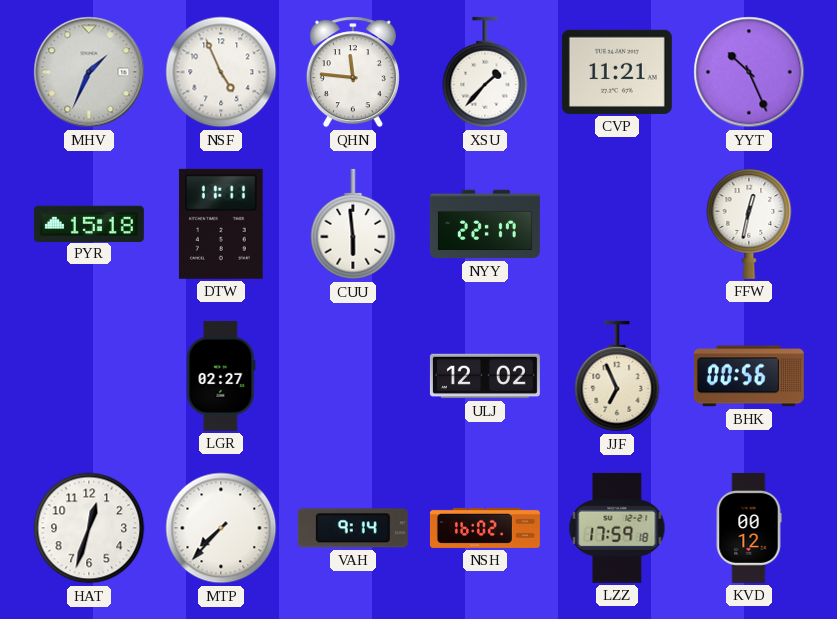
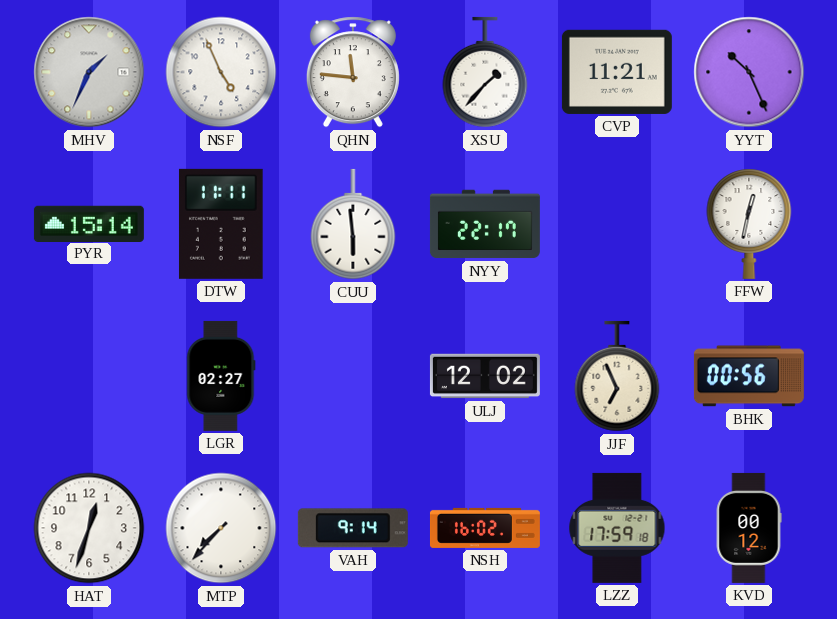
PYR: 15:18 -> 15:14 (89, 223)
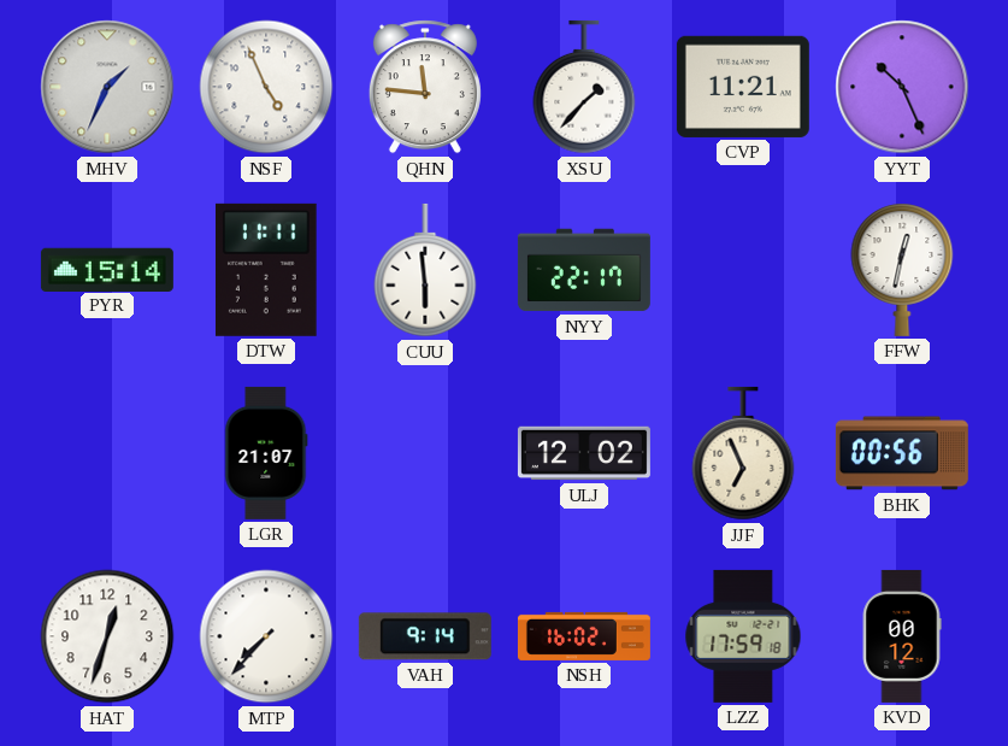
LGR: 02:27 -> 21:07 (266, 453)
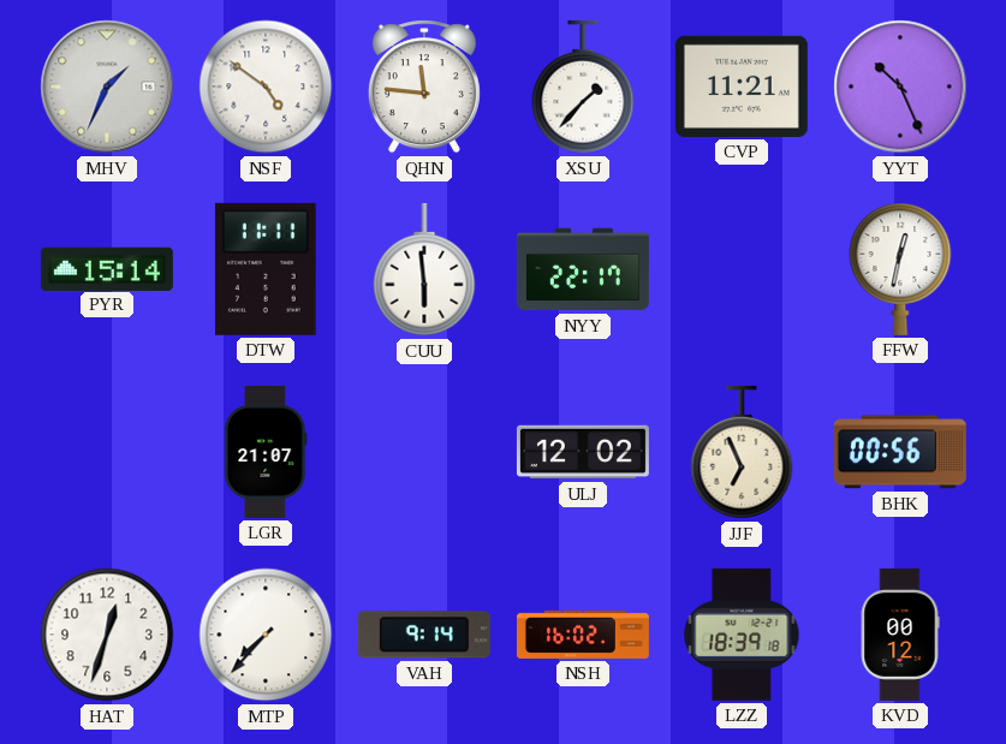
NSF: 4:56 -> 4:51 (266, 87)
LZZ: 17:59 -> 18:39 (742, 635)
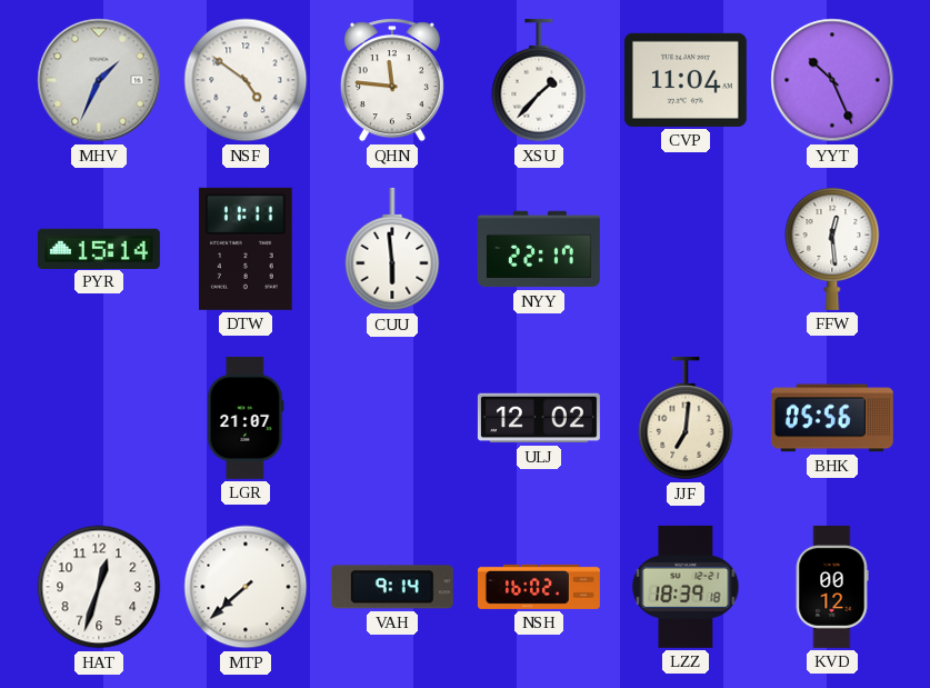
CVP: 11:21 -> 11:04 (686, 80)
FFW: 12:32 -> 12:29 (832, 249)
JJF: 6:56 -> 7:01 (686, 418)
BHK: 00:56 -> 05:56 (832, 418)
MTP: 7:37 -> 7:38 (246, 587)
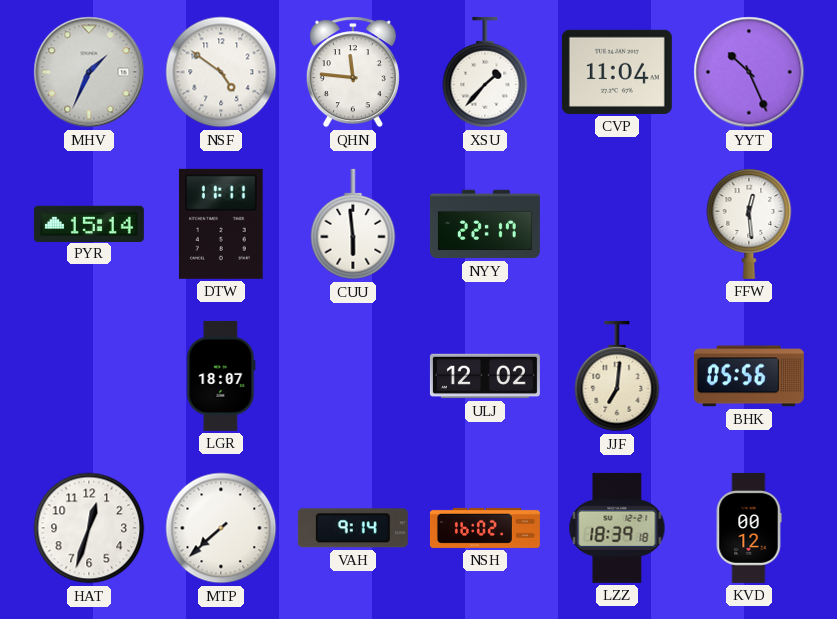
LGR: 21:07 -> 18:07 (221, 376)
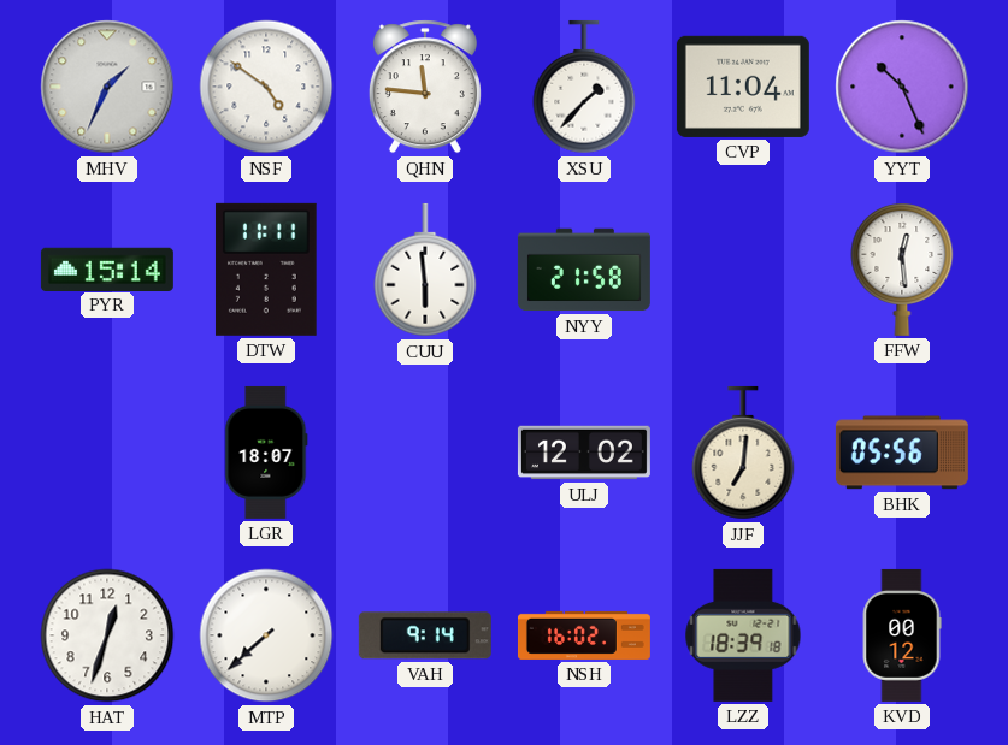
NYY: 22:17 -> 21:58 (584, 270)
